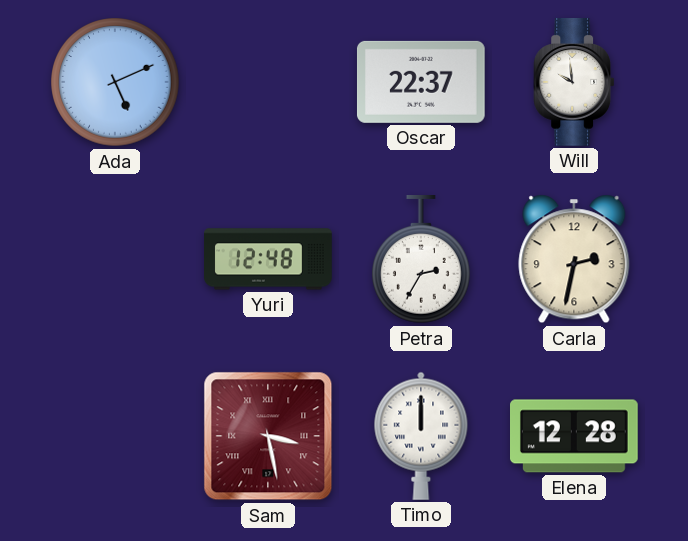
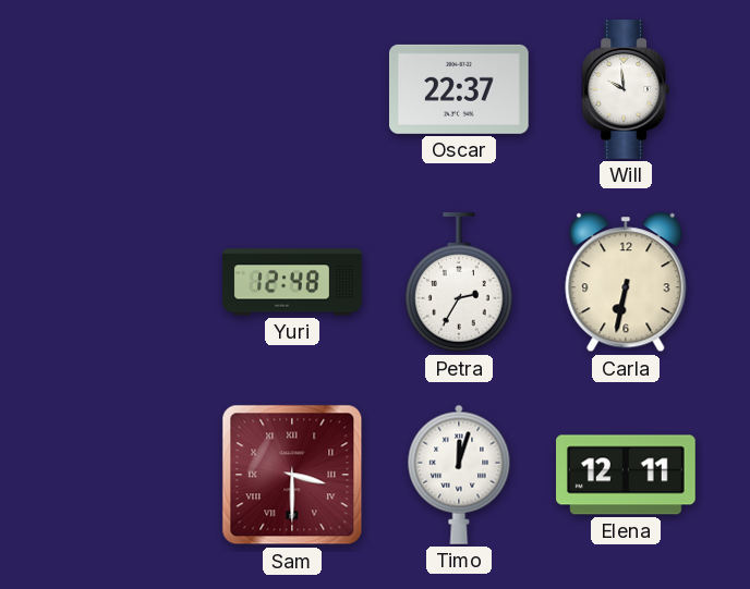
Ada: 5:11 -> none (115, 82)
Carla: 2:32 -> 6:32 (626, 282)
Sam: 3:28 -> 3:30 (292, 475)
Timo: 12:00 -> 12:03 (459, 475)
Elena: 12:28 -> 12:11 (627, 475)
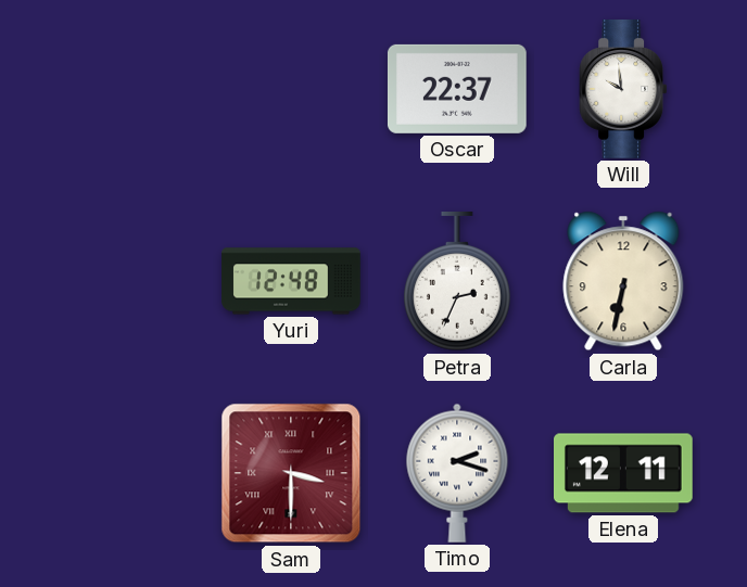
Petra: 2:35 -> 2:34 (458, 282)
Timo: 12:03 -> 2:18 (457, 473)
